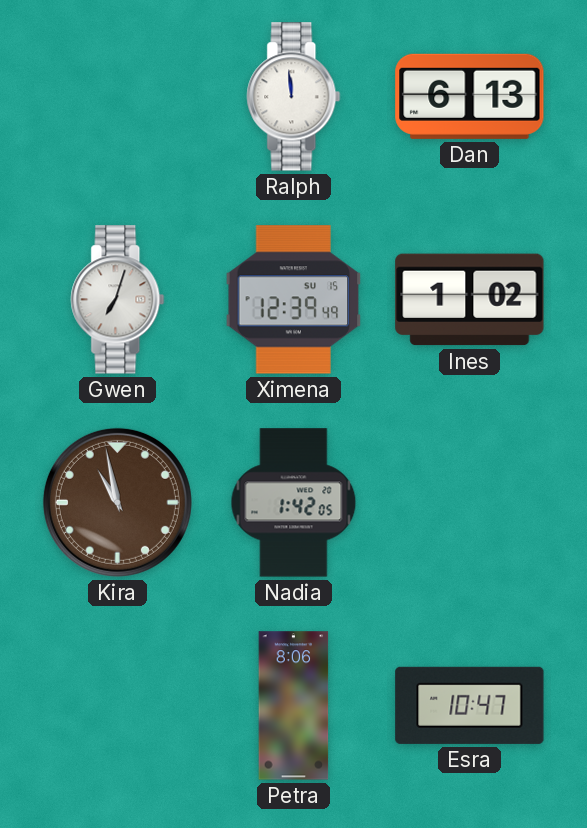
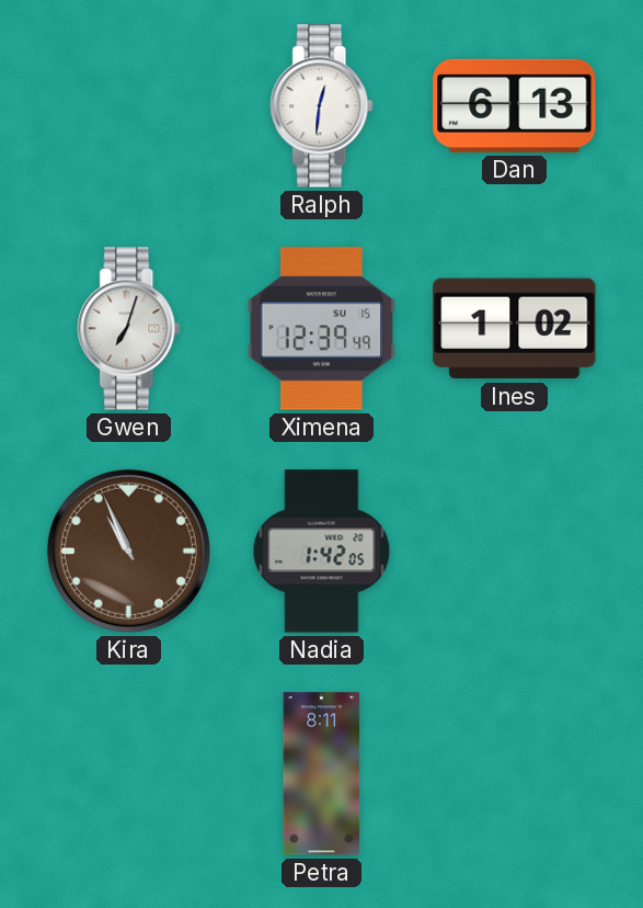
Ralph: 11:59 -> 12:31 (322, 106)
Kira: 10:58 -> 10:56 (128, 551)
Petra: 8:06 -> 8:11 (322, 774)
Esra: 10:47 -> none (470, 705)
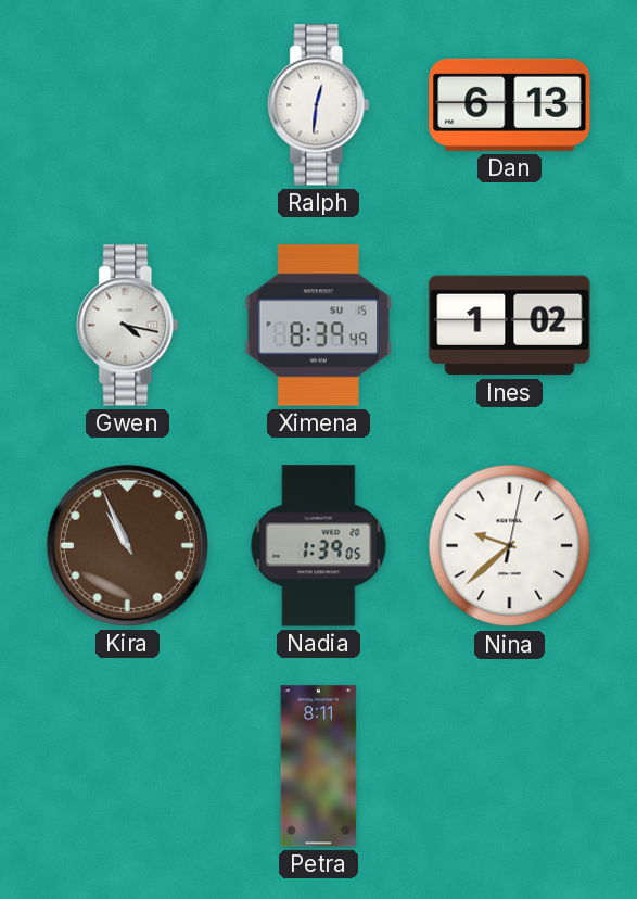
Gwen: 7:03 -> 4:17 (128, 326)
Ximena: 12:39 -> 8:39 (319, 326)
Nadia: 1:42 -> 1:39 (319, 546)
Nina: none -> 9:38 (510, 546)
